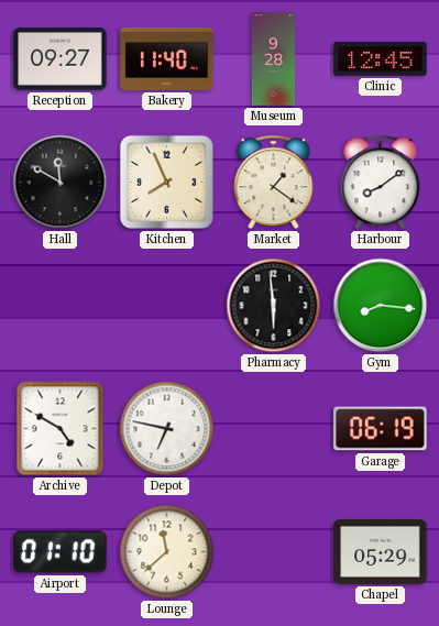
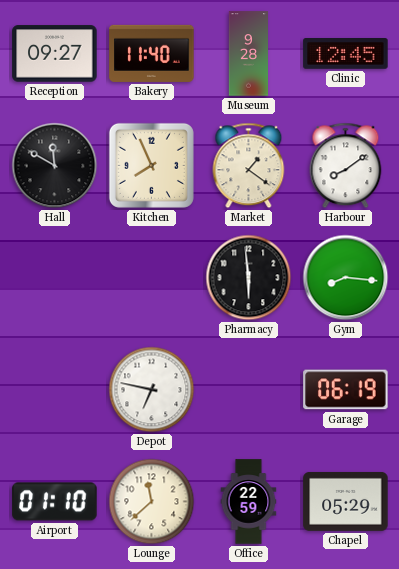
Archive: 4:50 -> none (61, 429)
Office: none -> 22:59 (249, 502)
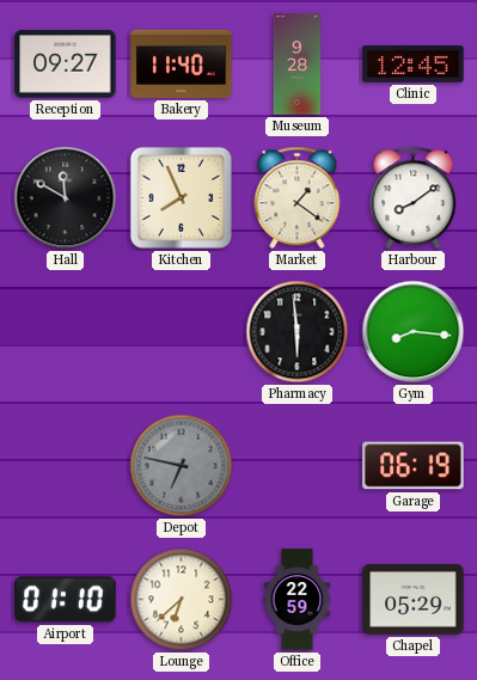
Depot dial: white -> grey (182, 466)
Lounge: 11:38 -> 6:38 (182, 600)
